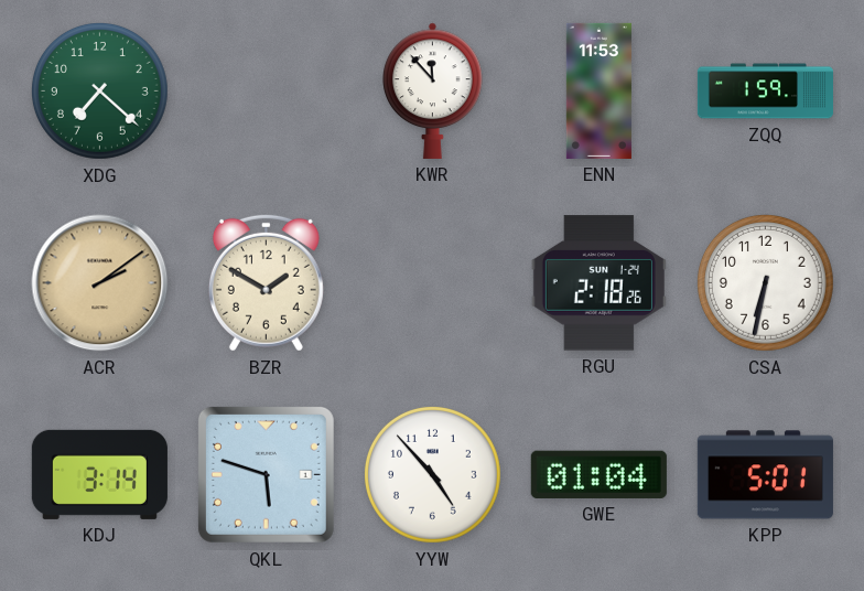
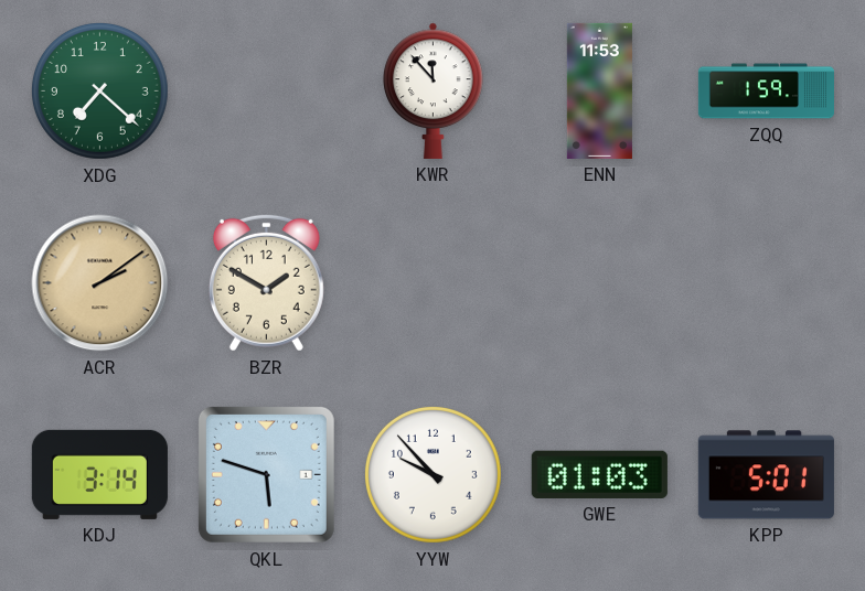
RGU: 2:18 -> none (598, 283)
CSA: 6:32 -> none (765, 282)
YYW: 4:53 -> 9:53 (432, 474)
GWE: 01:04 -> 01:03 (599, 474)
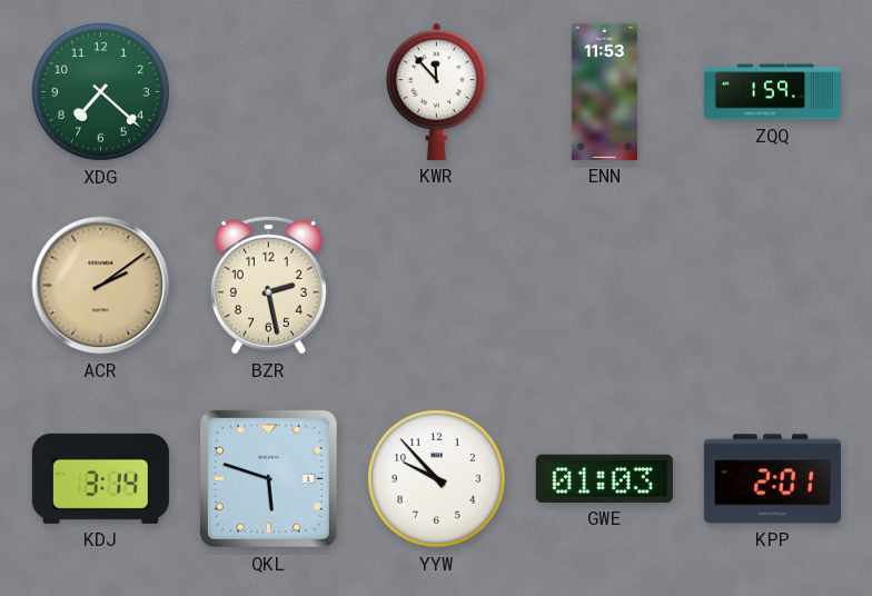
BZR: 1:50 -> 2:28 (268, 285)
KPP: 5:01 -> 2:01 (772, 479)
